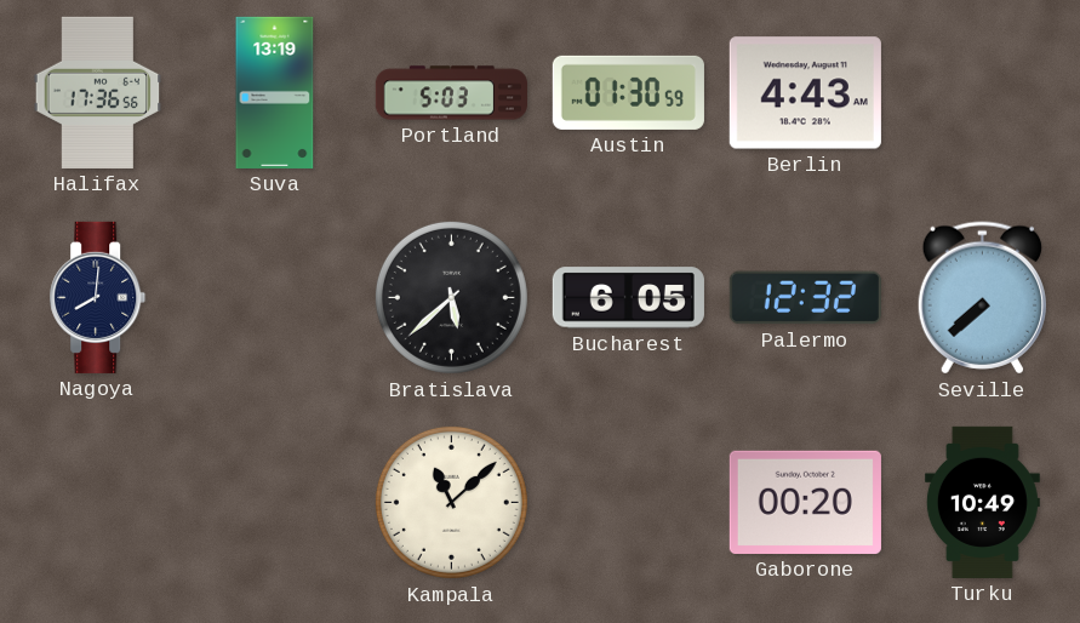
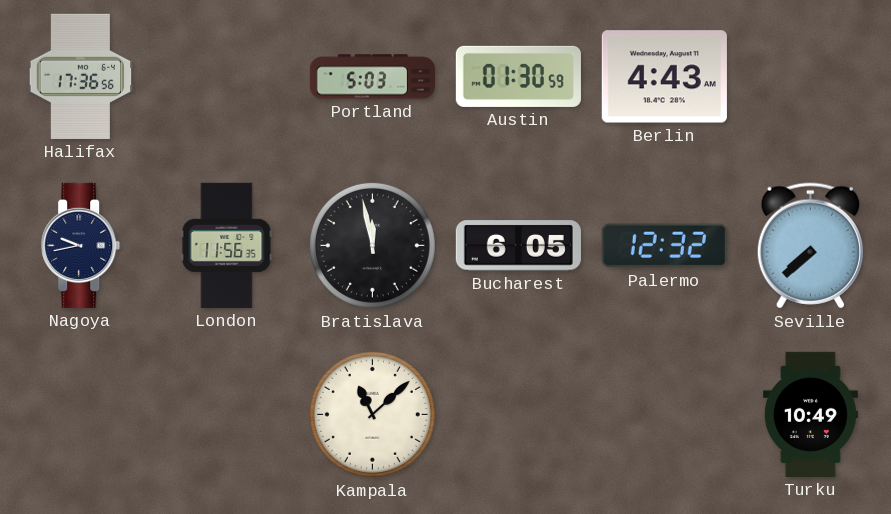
Suva: 13:19 -> none (275, 92)
Nagoya: 8:01 -> 9:43 (81, 245)
London: none -> 11:56 (227, 245)
Bratislava: 5:38 -> 11:58 (372, 245)
Gaborone: 00:20 -> none (805, 502)
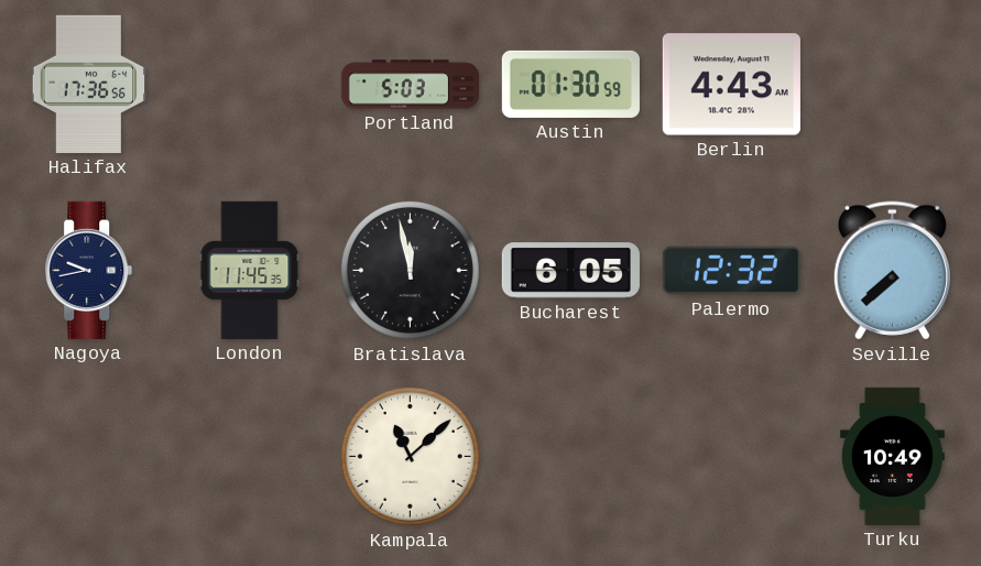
London: 11:56 -> 11:45 (250, 270)
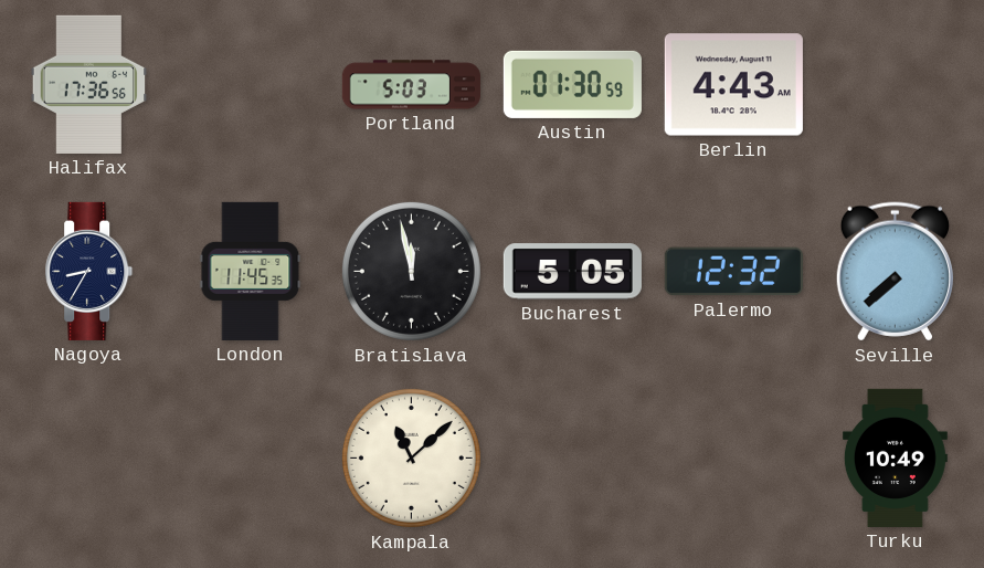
Nagoya: 9:43 -> 8:35 (89, 271)
Bucharest: 6:05 -> 5:05 (572, 272)
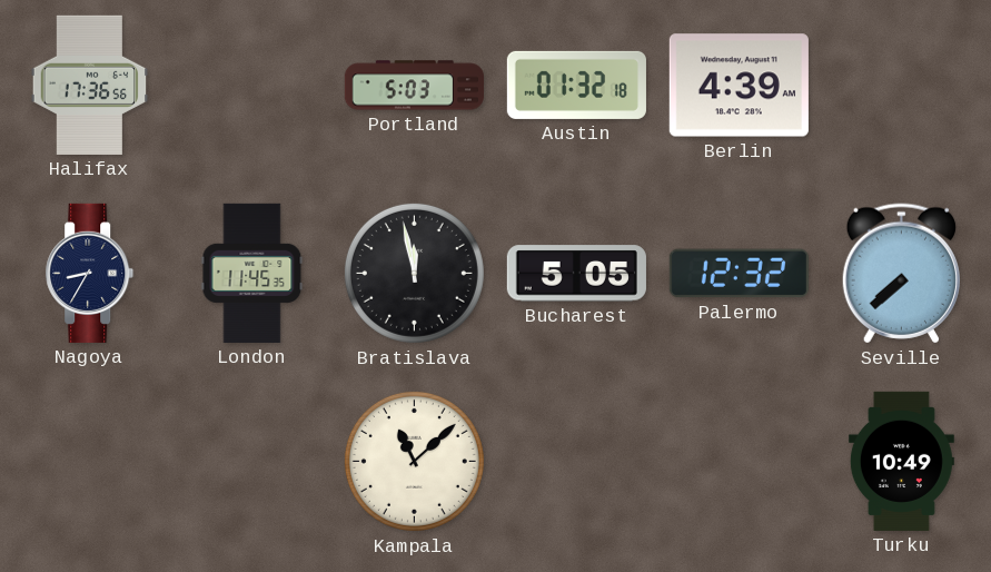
Austin: 01:30 -> 01:32 (576, 85)
Berlin: 4:43 -> 4:39 (739, 86)
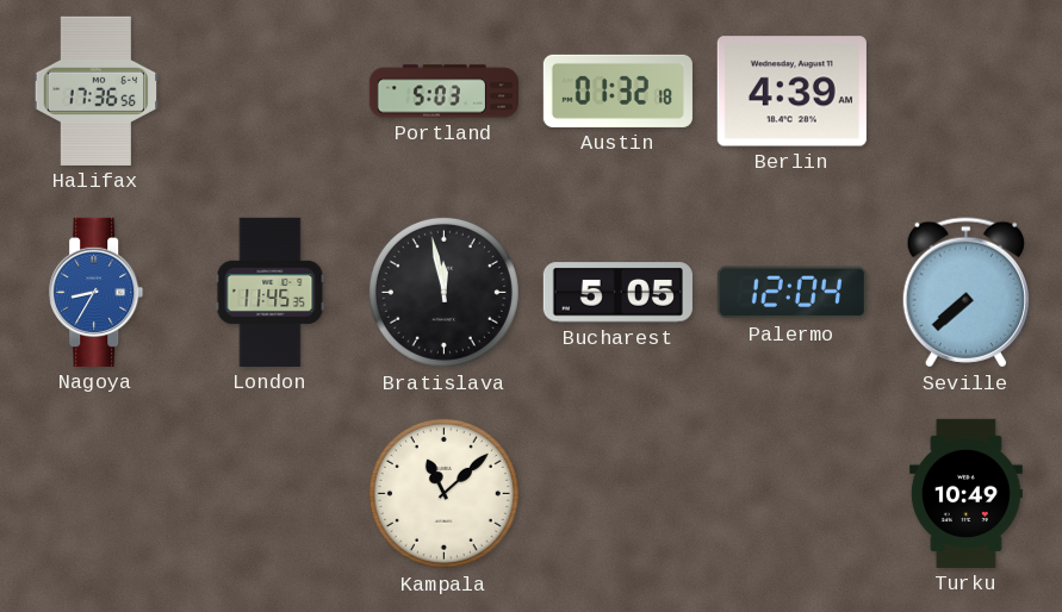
Nagoya dial: navy -> blue (97, 292)
Palermo: 12:32 -> 12:04 (791, 293)
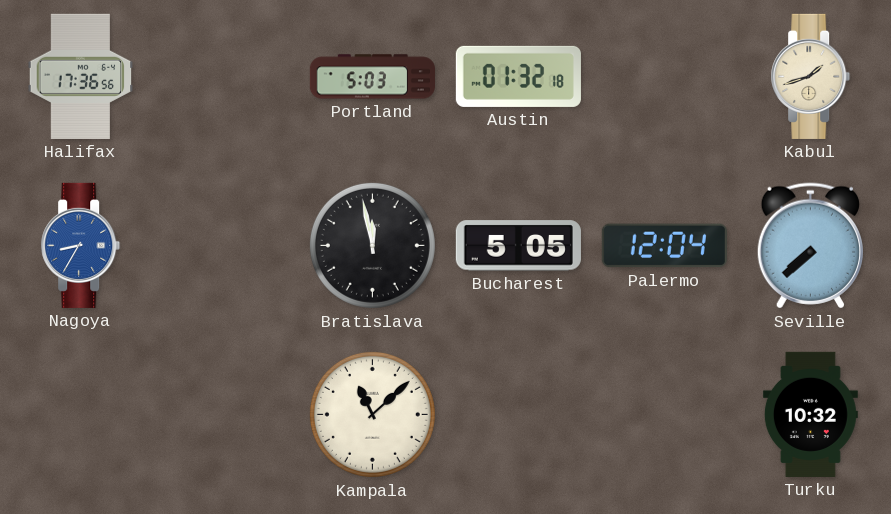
Berlin: 4:39 -> none (791, 92)
Kabul: none -> 1:42 (811, 76)
London: 11:45 -> none (271, 292)
Turku: 10:49 -> 10:32 (810, 414)
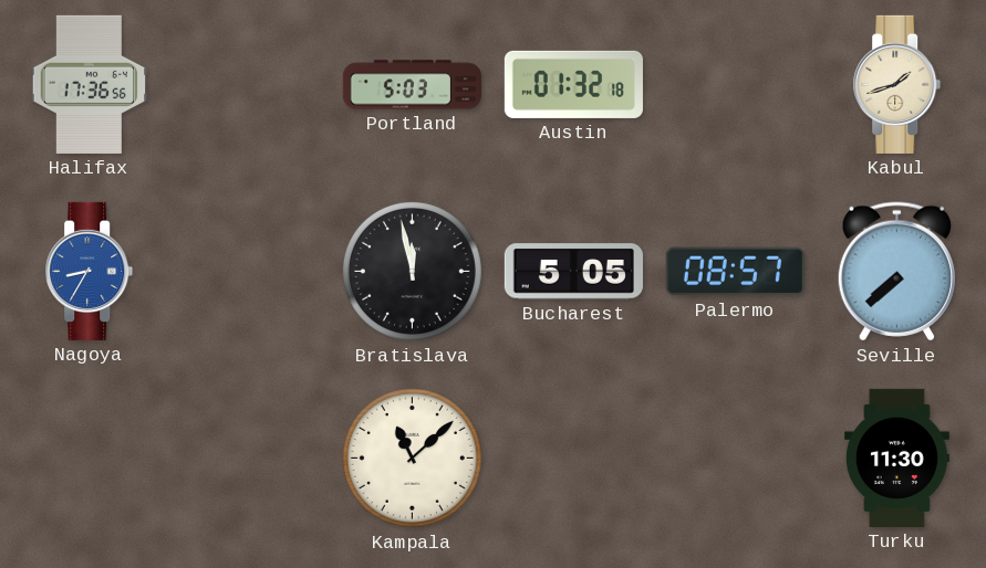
Palermo: 12:04 -> 08:57 (735, 272)
Turku: 10:32 -> 11:30 (896, 457)
